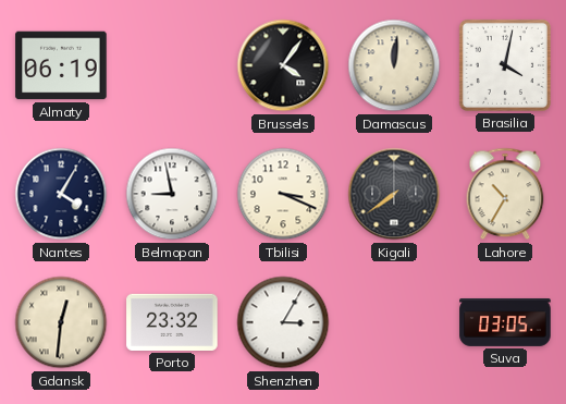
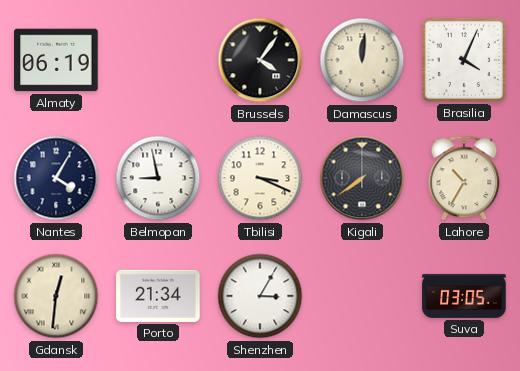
Brasilia: 4:02 -> 4:04 (464, 60)
Porto: 23:32 -> 21:34 (158, 296)
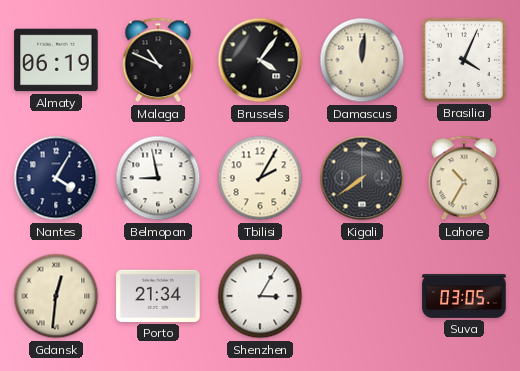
Malaga: none -> 10:49 (158, 60)
Tbilisi: 3:19 -> 2:05 (260, 178)
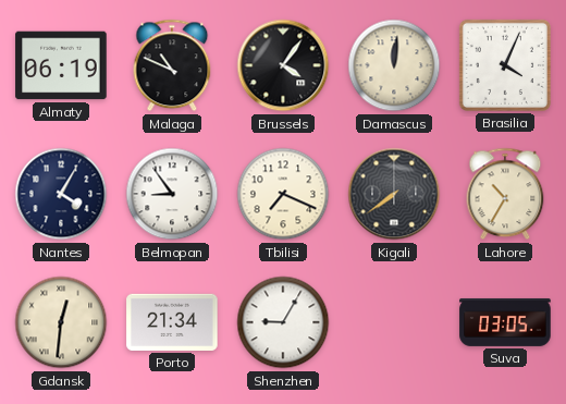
Belmopan: 8:58 -> 8:54 (172, 194)
Tbilisi: 2:05 -> 7:19 (283, 194)
Shenzhen: 3:05 -> 9:05 (283, 322)
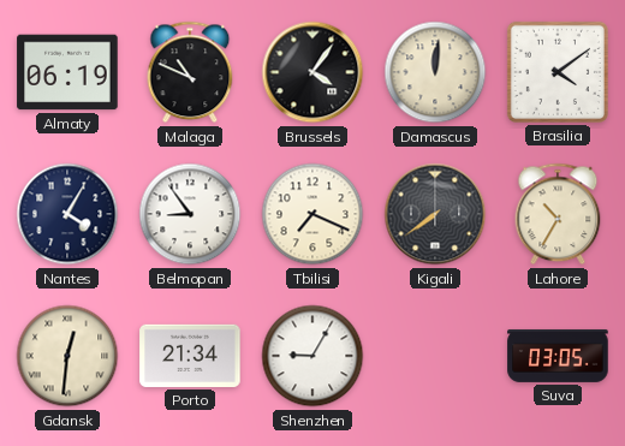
Brasilia: 4:04 -> 4:09 (558, 72)
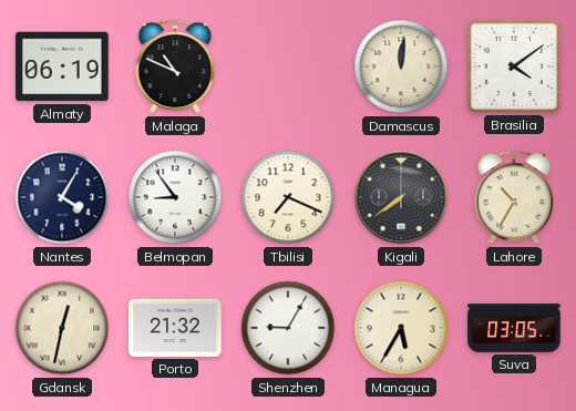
Brussels: 4:06 -> none (312, 72)
Gdansk: 12:31 -> 12:32 (62, 328)
Porto: 21:34 -> 21:32 (175, 328)
Managua: none -> 5:35 (401, 328)
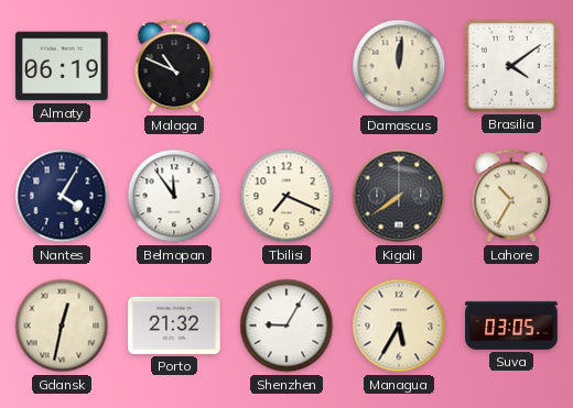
Belmopan: 8:54 -> 11:54 (174, 196)
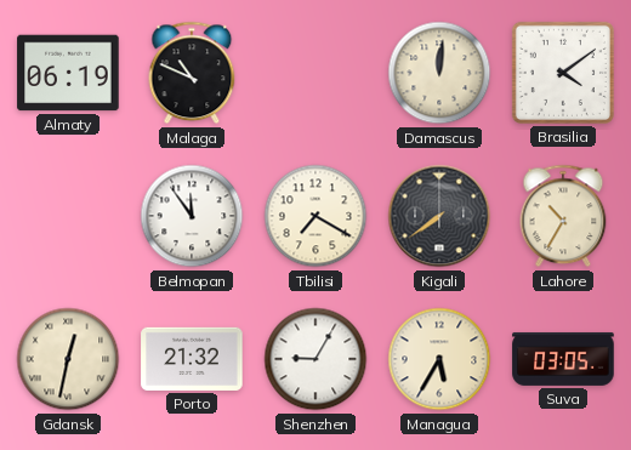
Nantes: 4:05 -> none (62, 196)
Tbilisi: 7:19 -> 7:20 (315, 216)
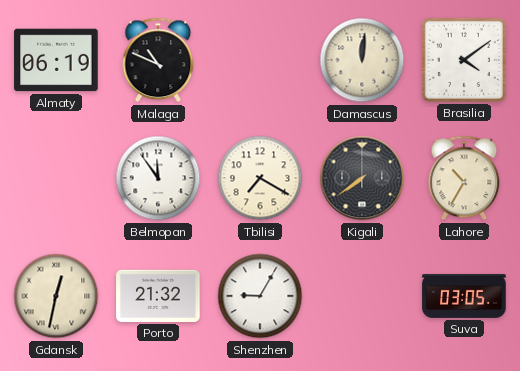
Managua: 5:35 -> none (439, 359)
